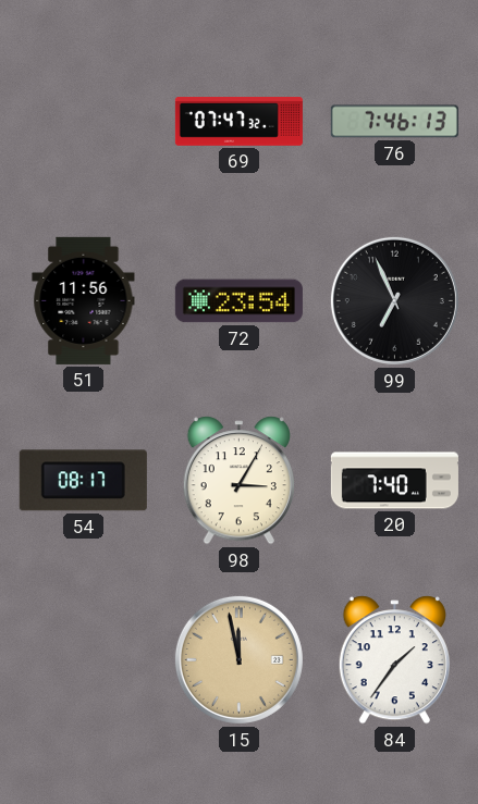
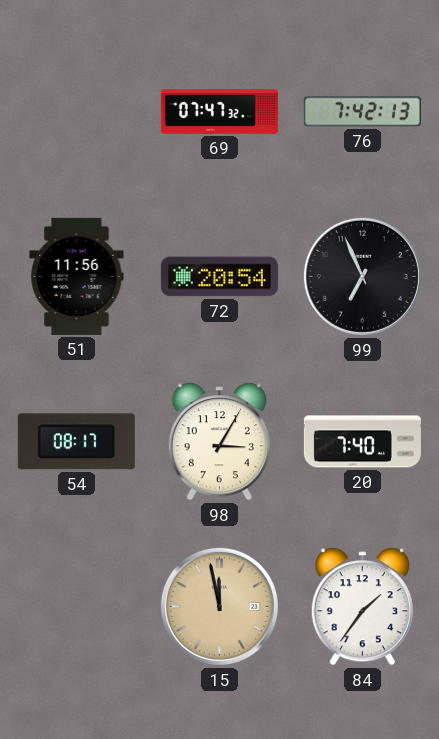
76: 7:46 -> 7:42 (362, 112)
72: 23:54 -> 20:54 (219, 277)
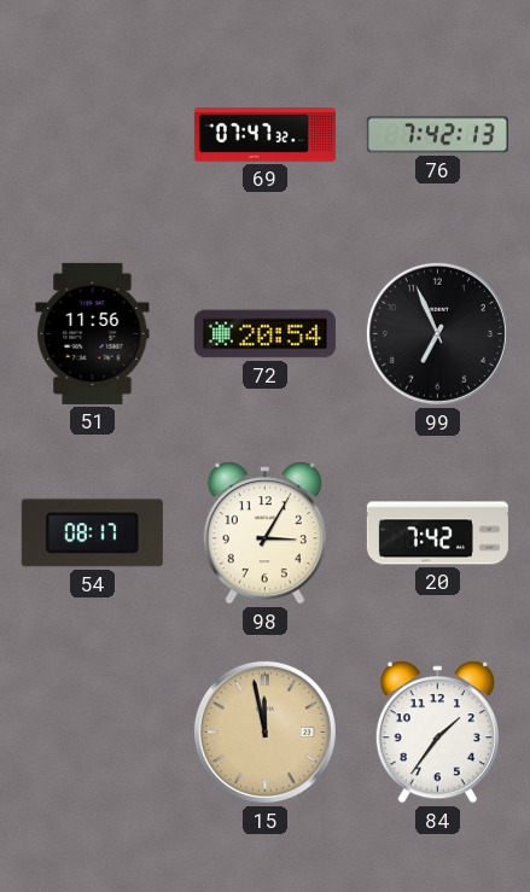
20: 7:40 -> 7:42 (437, 534)
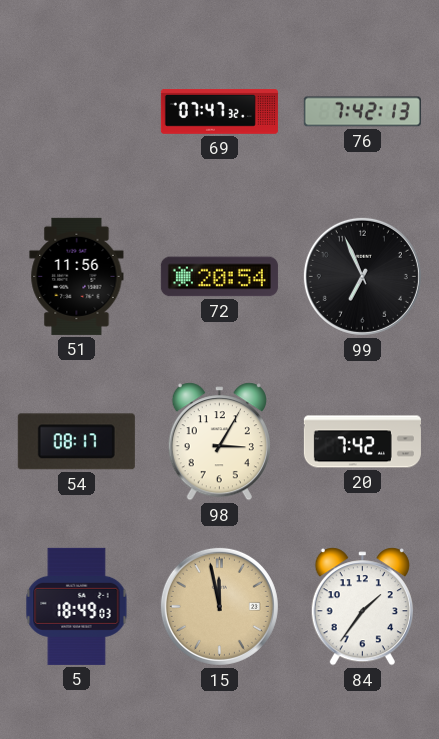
5: none -> 18:49 (77, 606)
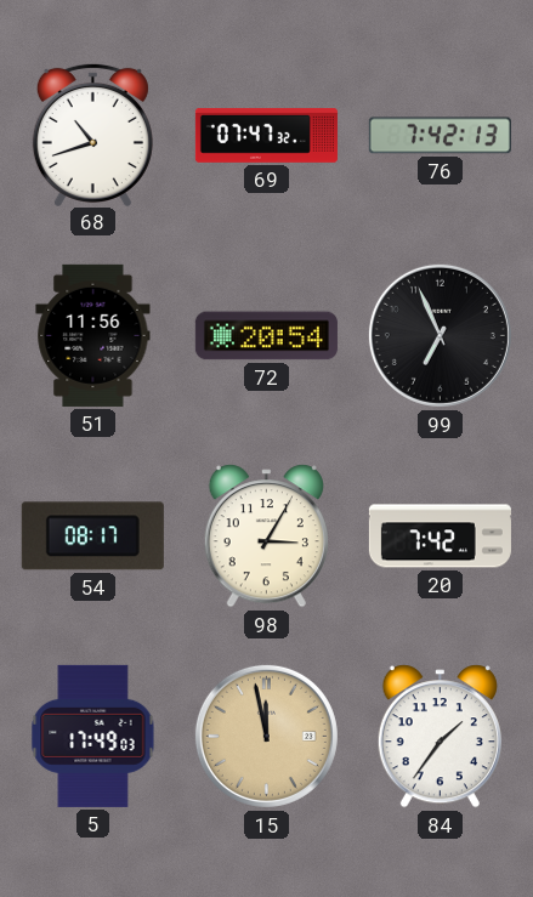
68: none -> 10:42 (92, 134)
5: 18:49 -> 17:49 (93, 736)
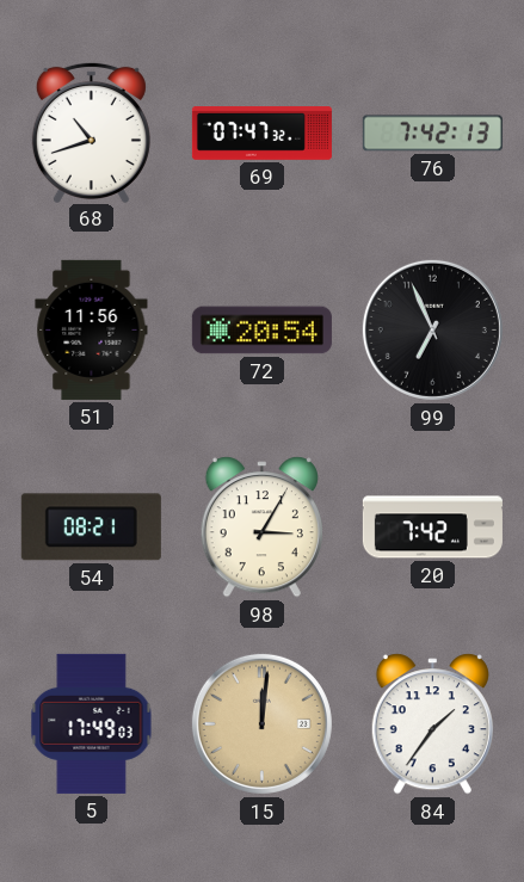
54: 08:17 -> 08:21 (91, 528)
15: 11:58 -> 12:01 (261, 723)
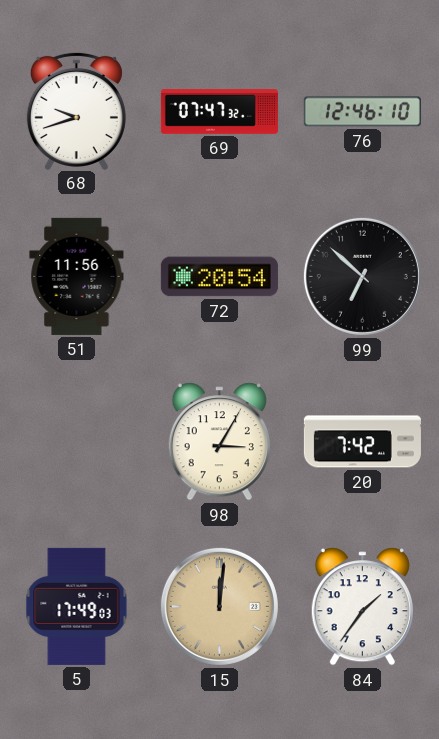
68: 10:42 -> 9:42 (76, 110)
76: 7:42 -> 12:46 (362, 112)
99: 6:56 -> 6:52 (362, 276)
54: 08:21 -> none (91, 528)
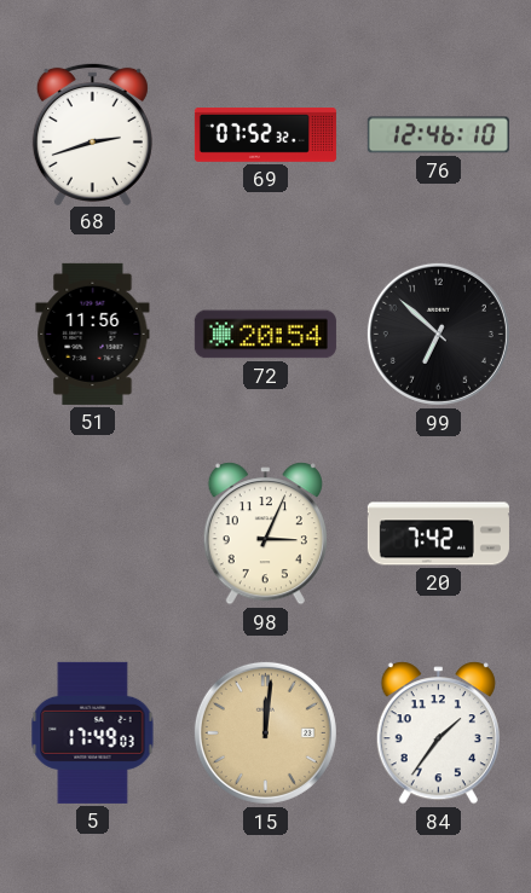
68: 9:42 -> 2:42 (92, 133)
69: 07:47 -> 07:52 (265, 135)
98: 3:05 -> 3:04 (265, 534)
